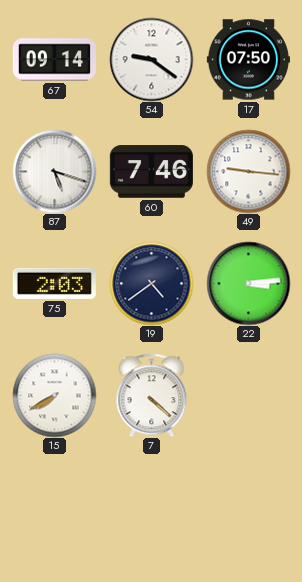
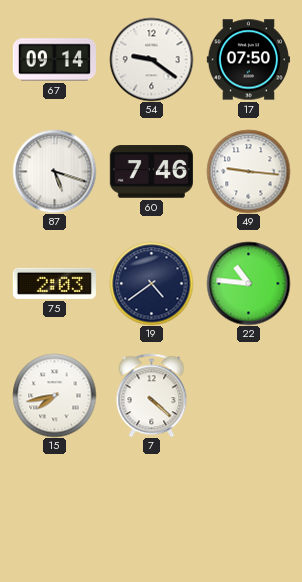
22: 3:14 -> 10:46 (248, 283)
15: 7:40 -> 7:43 (54, 395)
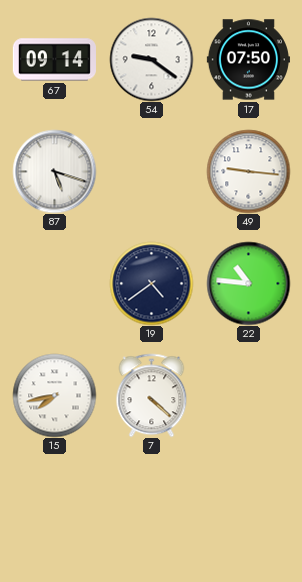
60: 7:46 -> none (151, 172)
75: 2:03 -> none (54, 283)
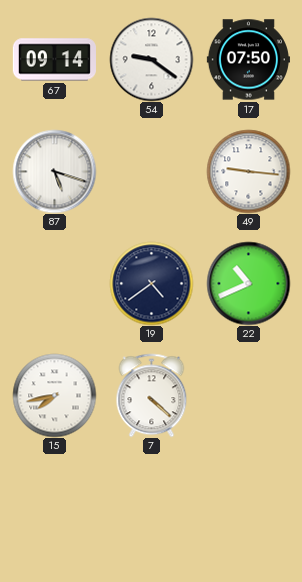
22: 10:46 -> 10:41 (248, 283)
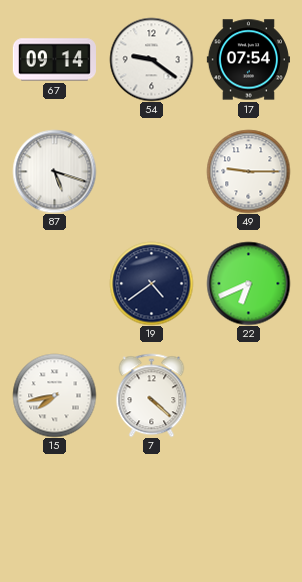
17: 07:50 -> 07:54 (248, 60)
49: 9:16 -> 9:15 (248, 171)
22: 10:41 -> 6:41 (248, 283)
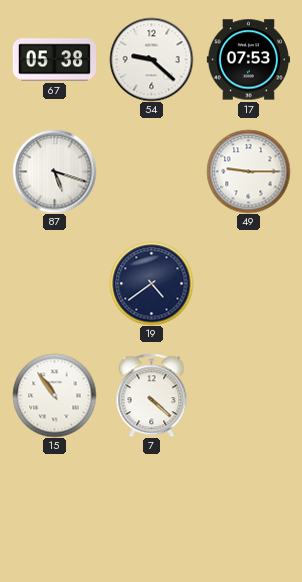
67: 09:14 -> 05:38 (54, 60)
54: 9:21 -> 9:22 (151, 59)
17: 07:54 -> 07:53 (248, 60)
22: 6:41 -> none (248, 283)
15: 7:43 -> 10:54 (54, 395)
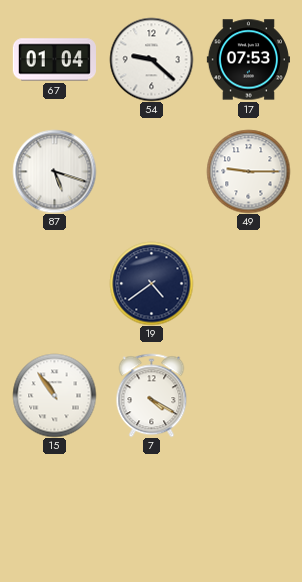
67: 05:38 -> 01:04 (54, 60)
7: 4:22 -> 4:20 (152, 395)
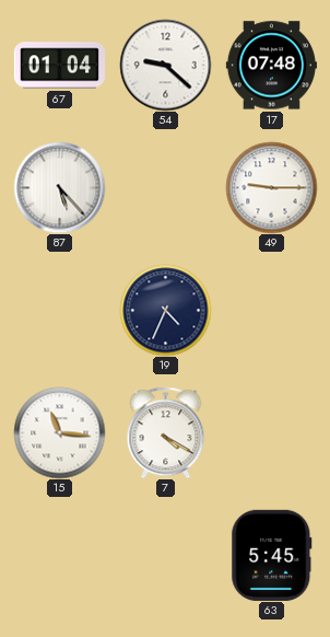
17: 07:53 -> 07:48 (271, 66)
87: 5:18 -> 5:23 (59, 187)
19: 4:39 -> 4:34 (165, 310)
15: 10:54 -> 11:16 (59, 432)
63: none -> 5:45 (272, 555)
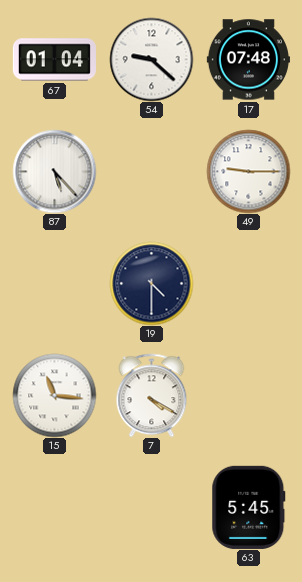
19: 4:34 -> 4:30 (151, 283)
